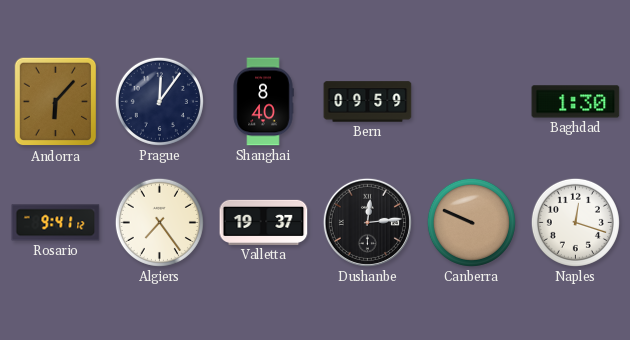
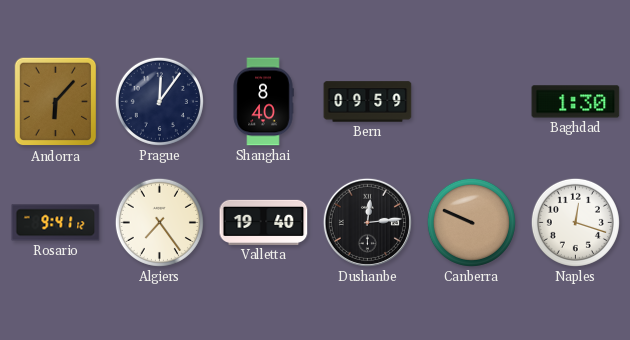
Valletta: 19:37 -> 19:40 (264, 222)
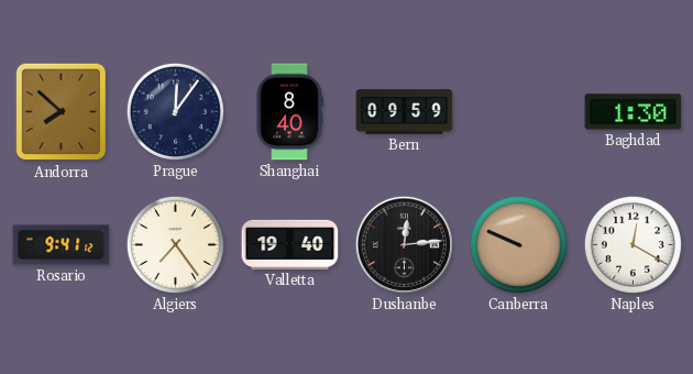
Andorra: 6:07 -> 7:52 (62, 112)
Naples: 12:18 -> 12:20 (632, 244)
